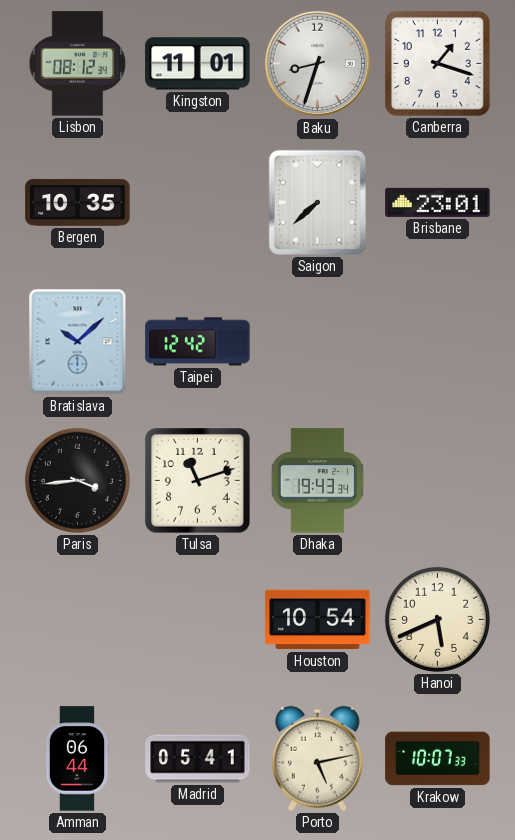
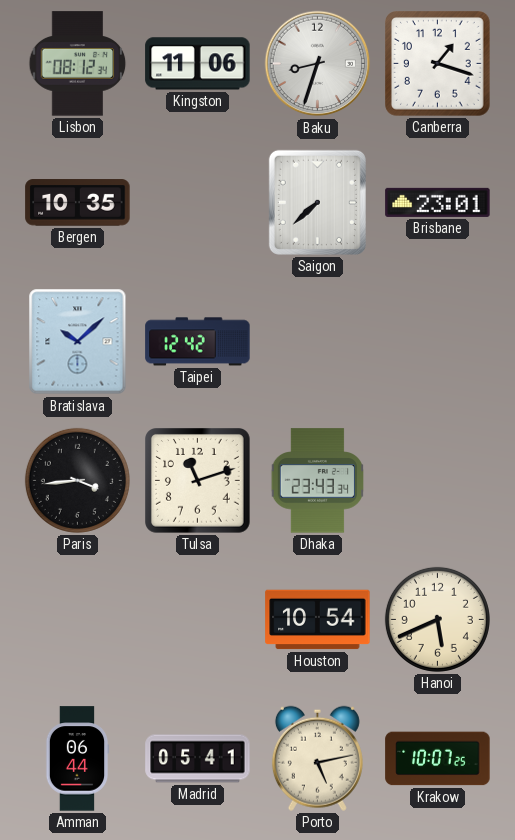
Kingston: 11:01 -> 11:06 (198, 64)
Dhaka: 19:43 -> 23:43 (317, 481)
Krakow: 10:07:33 -> 10:07:25 (438, 759)
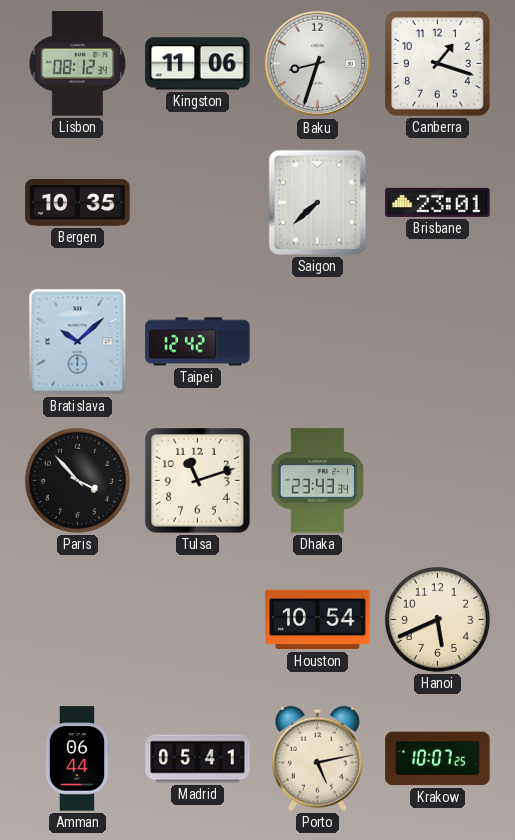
Paris: 3:44 -> 3:53 (77, 480)
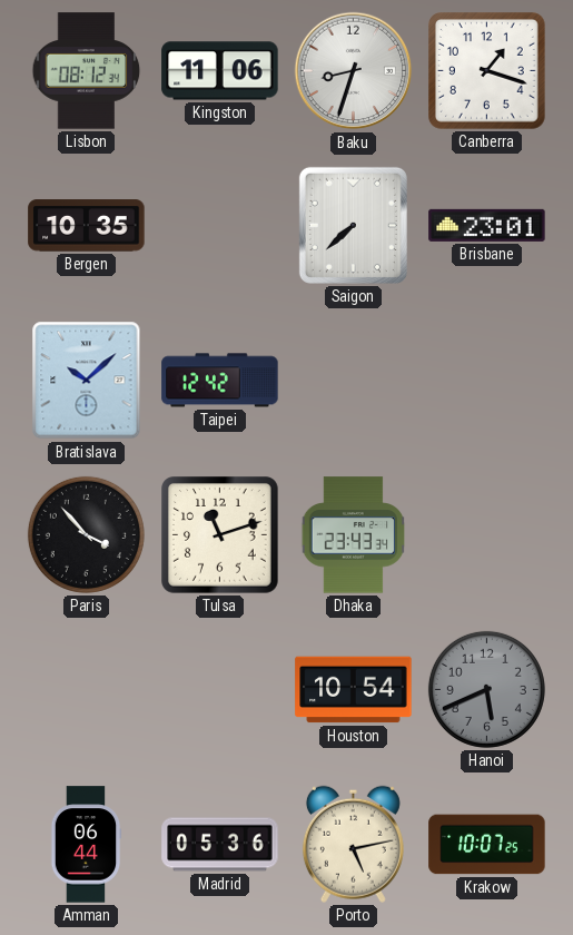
Hanoi dial: cream -> grey (486, 689)
Madrid: 05:41 -> 05:36 (220, 845)
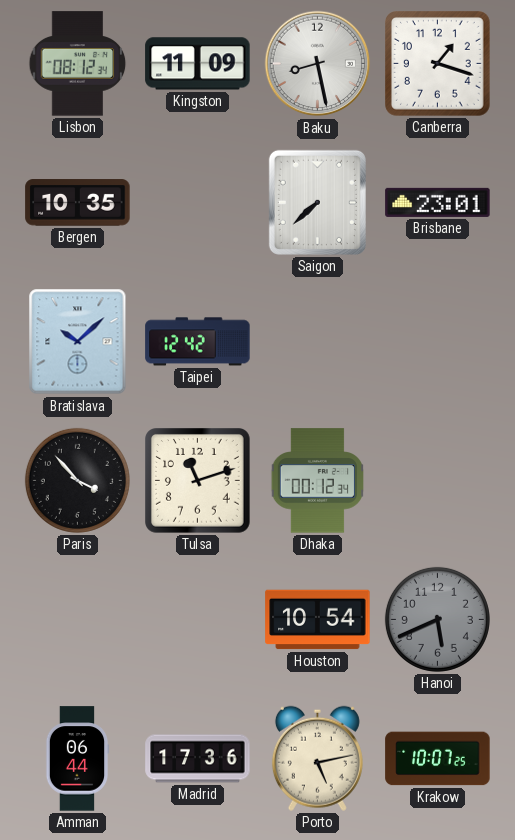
Kingston: 11:06 -> 11:09 (198, 64)
Baku: 8:33 -> 8:28 (318, 64)
Dhaka: 23:43 -> 00:12 (317, 481)
Madrid: 05:36 -> 17:36 (198, 759)
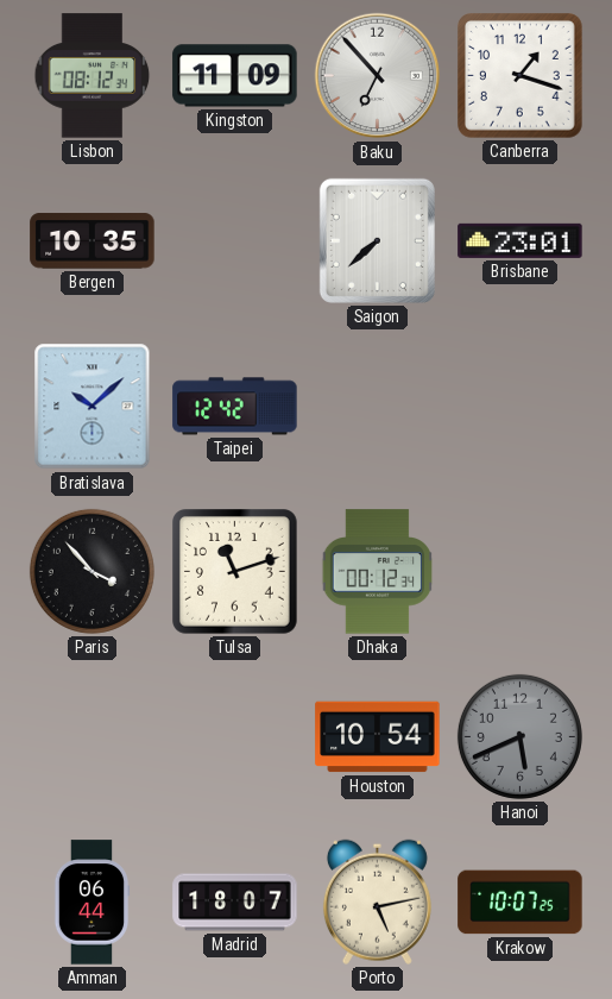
Baku: 8:28 -> 6:53 (378, 76)
Madrid: 17:36 -> 18:07 (235, 903)
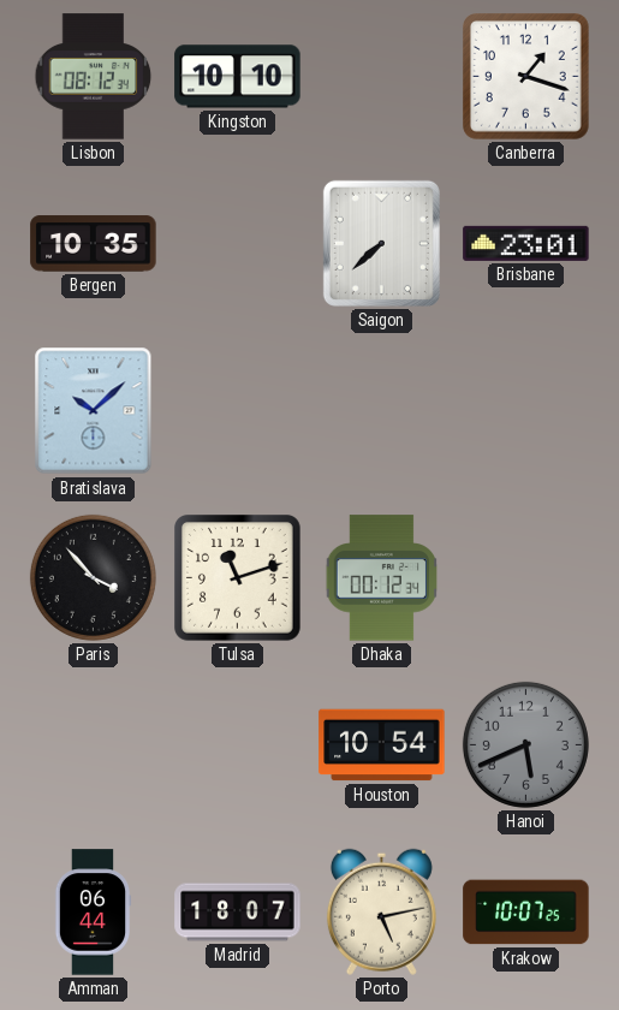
Kingston: 11:09 -> 10:10 (238, 77)
Baku: 6:53 -> none (378, 76)
Taipei: 12:42 -> none (235, 407)
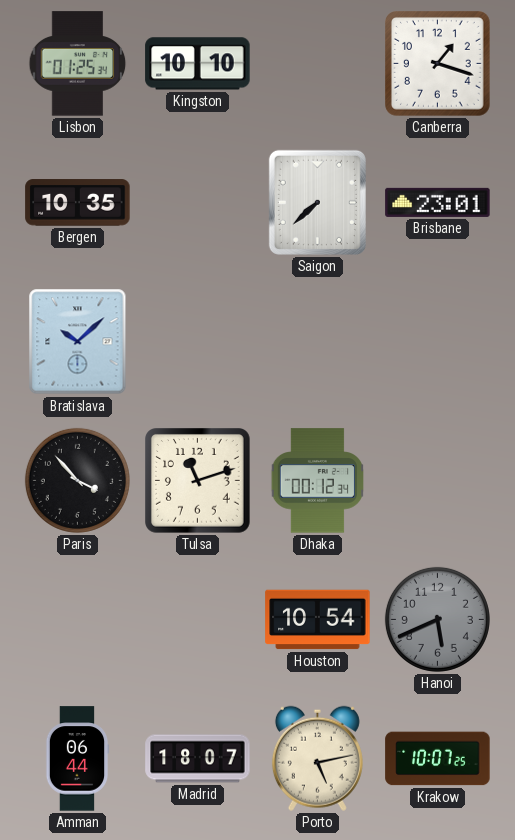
Lisbon: 08:12 -> 01:25 (78, 64)
